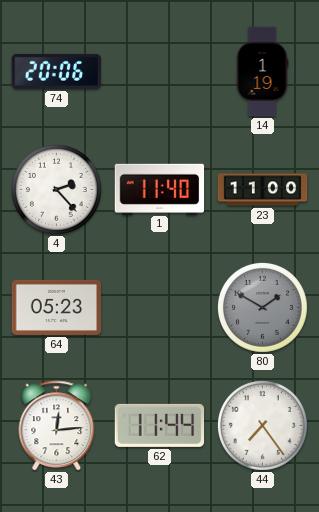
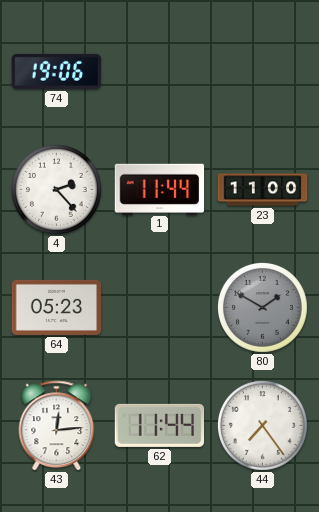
74: 20:06 -> 19:06 (57, 71)
14: 1:19 -> none (262, 72)
1: 11:40 -> 11:44 (160, 189)
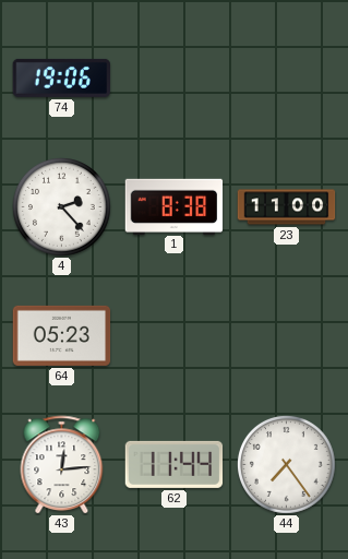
1: 11:44 -> 8:38 (175, 206)
80: 1:50 -> none (262, 307)
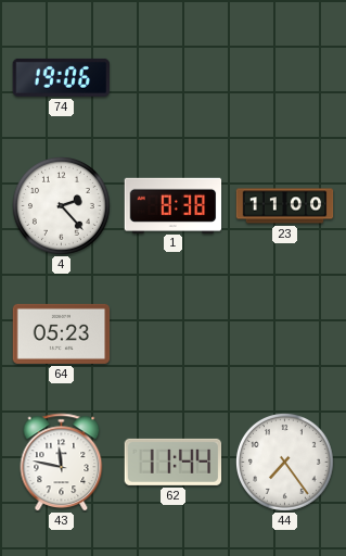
43: 12:14 -> 11:47 (62, 463)
